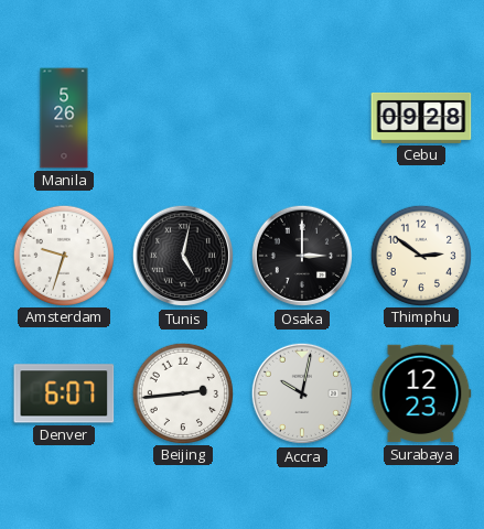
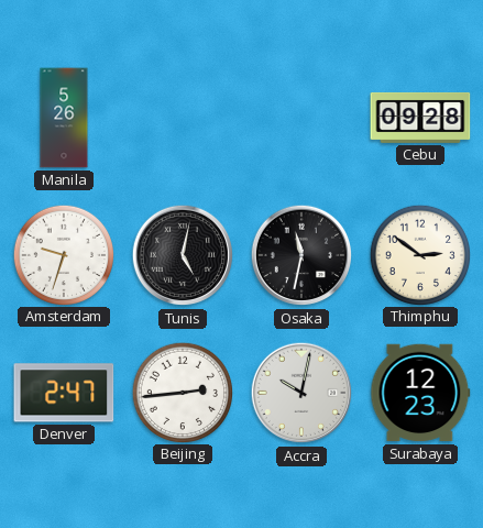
Osaka: 3:00 -> 11:32 (301, 255)
Denver: 6:07 -> 2:47 (64, 393)
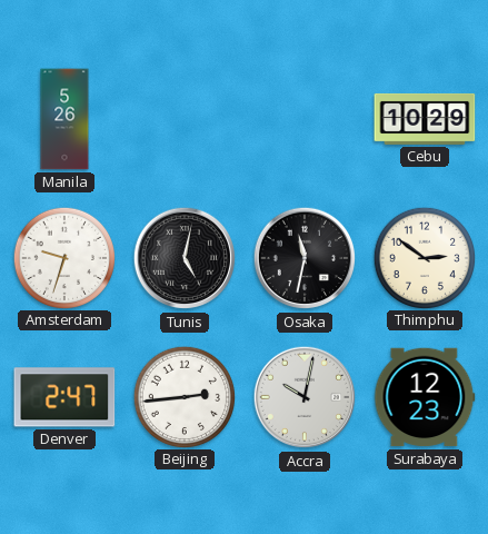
Cebu: 09:28 -> 10:29 (425, 119)
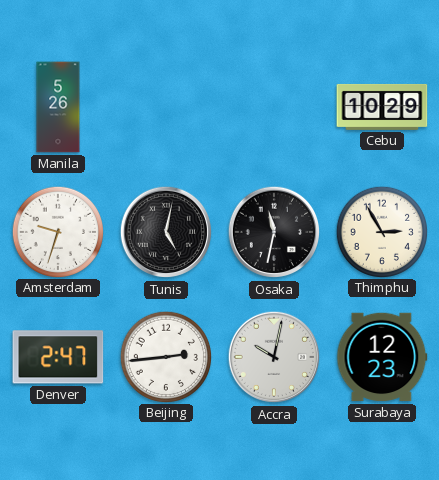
Thimphu: 2:51 -> 2:55 (381, 231)
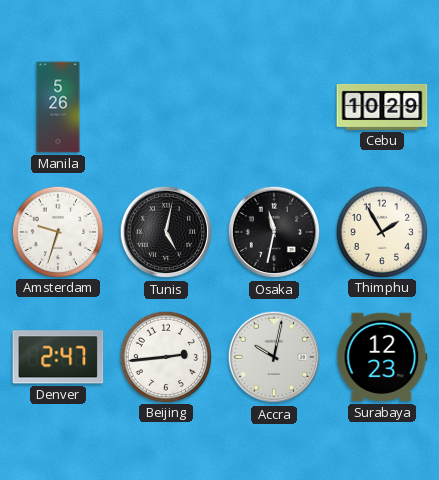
Thimphu: 2:55 -> 1:55 (381, 231)
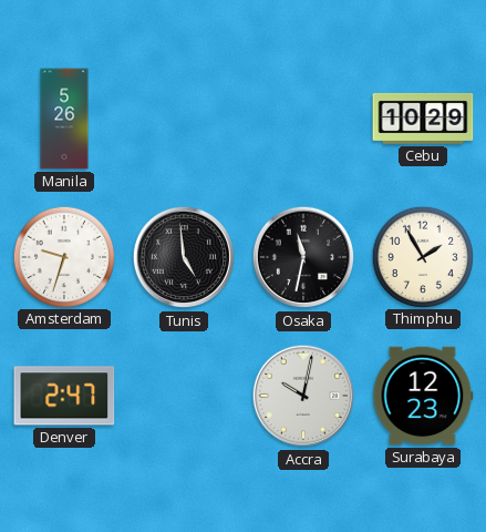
Tunis: 5:02 -> 4:59 (184, 257)
Beijing: 2:44 -> none (165, 356)
